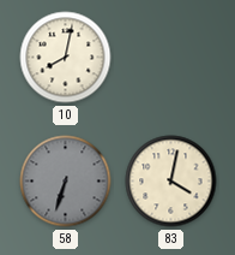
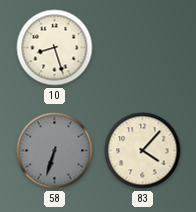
10: 8:02 -> 8:27 (55, 48)
83: 4:02 -> 4:07 (143, 151)
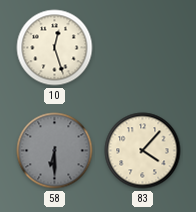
10: 8:27 -> 12:27 (55, 48)
58: 6:33 -> 6:30 (55, 151)
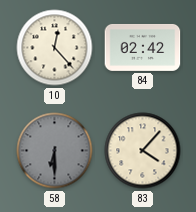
10: 12:27 -> 12:23 (55, 48)
84: none -> 02:42 (143, 47)
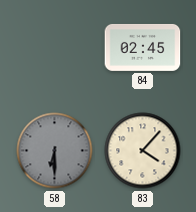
10: 12:23 -> none (55, 48)
84: 02:42 -> 02:45 (143, 47)
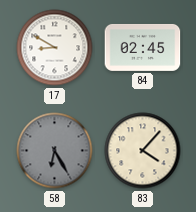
17: none -> 8:50 (55, 48)
58: 6:30 -> 6:25 (55, 151)
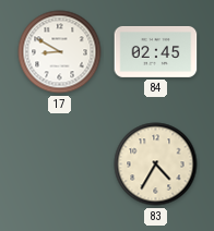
58: 6:25 -> none (55, 151)
83: 4:07 -> 4:35 (156, 165)
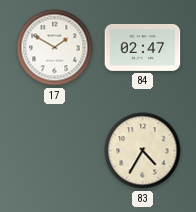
17: 8:50 -> 1:50 (55, 48)
84: 02:45 -> 02:47 (143, 47)
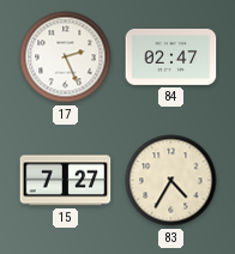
17: 1:50 -> 2:26 (66, 58)
15: none -> 7:27 (66, 181)
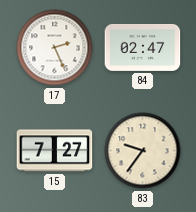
83: 4:35 -> 9:36 (143, 151)
